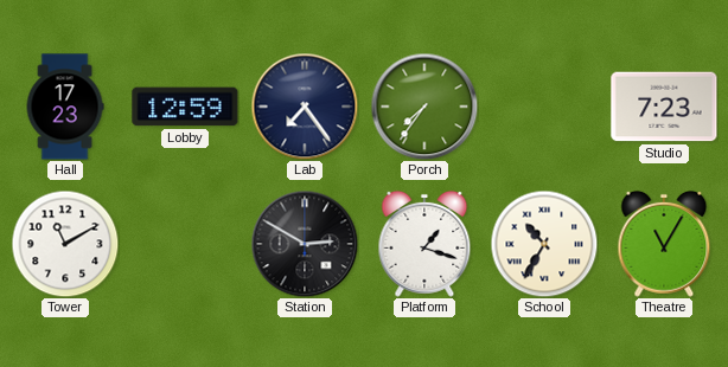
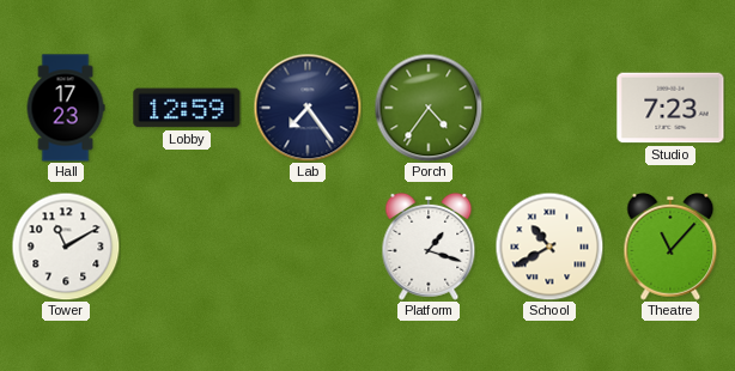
Porch: 7:36 -> 4:36 (429, 108)
Station: 2:50 -> none (305, 244)
School: 10:35 -> 10:40 (549, 247)
Theatre: 11:05 -> 11:07 (670, 247)
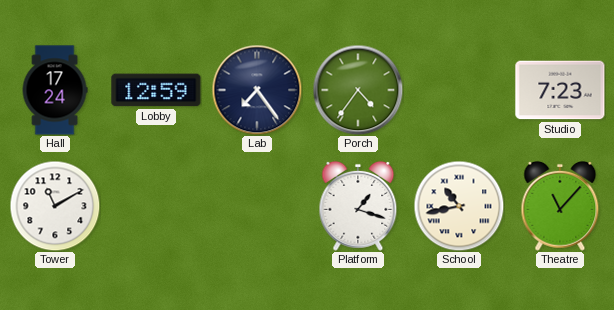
Hall: 17:23 -> 17:24 (55, 90)
School: 10:40 -> 10:43 (459, 206)
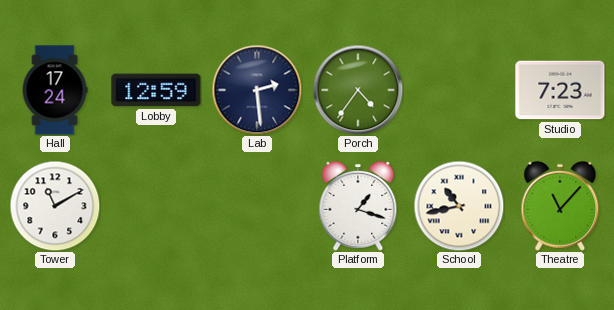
Lab: 7:24 -> 2:29 (257, 90)
